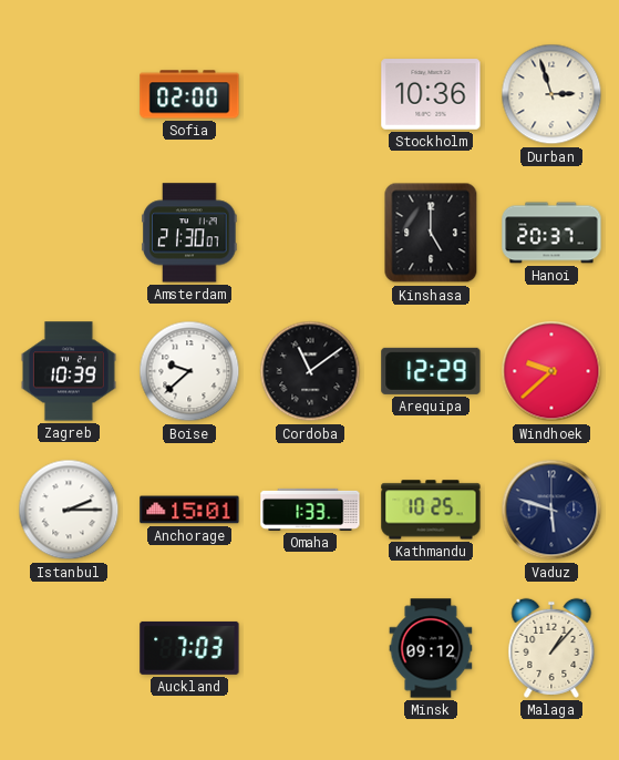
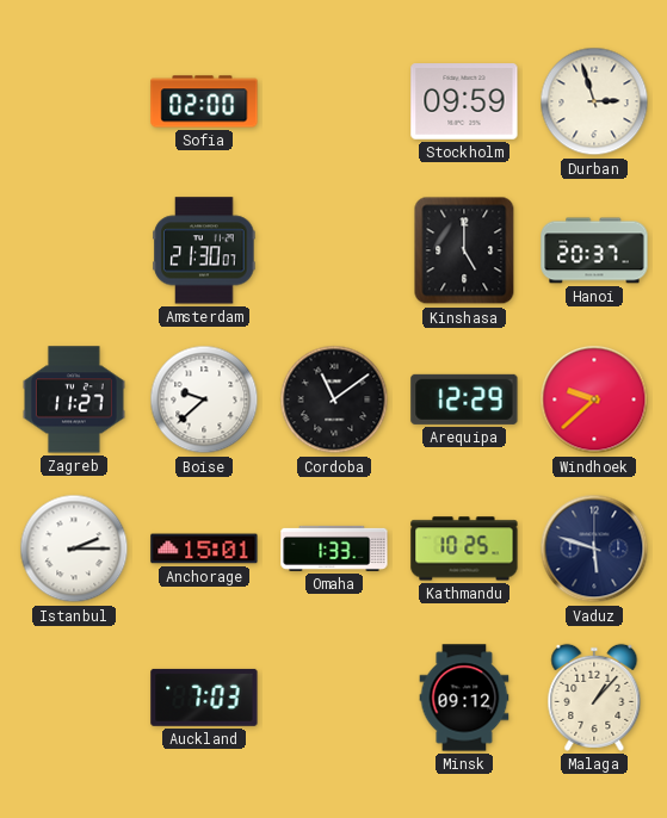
Stockholm: 10:36 -> 09:59 (464, 101)
Zagreb: 10:39 -> 11:27 (74, 399)
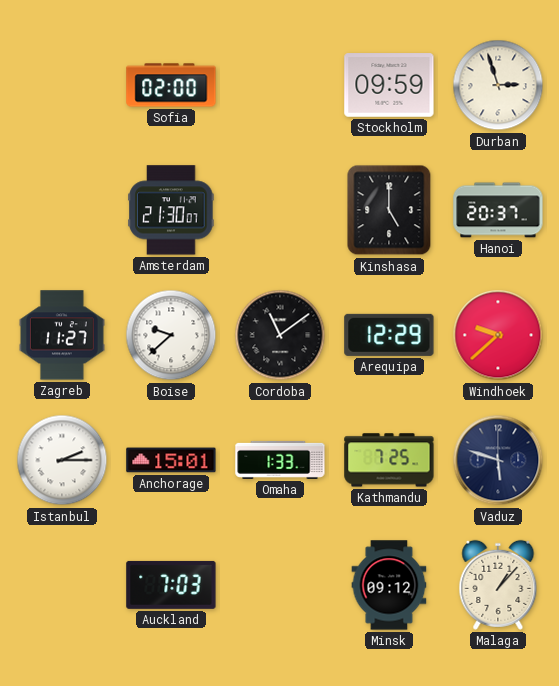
Kathmandu: 10:25 -> 7:25 (389, 460)
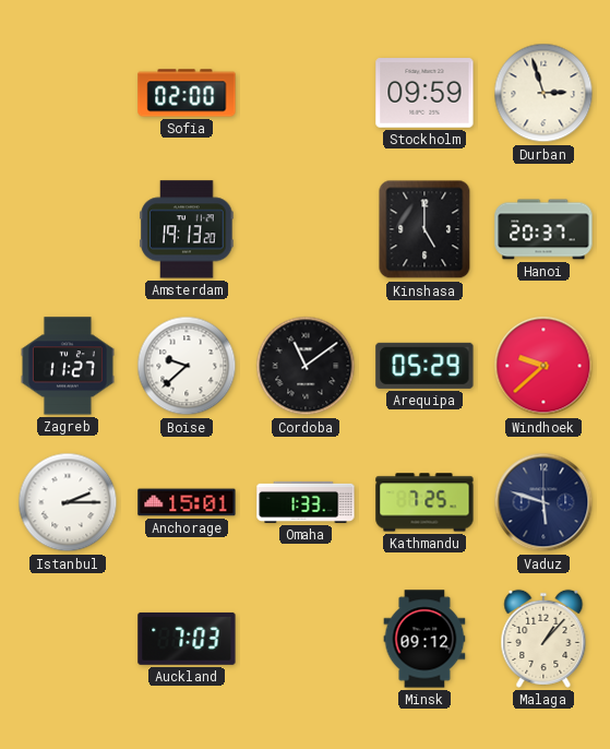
Amsterdam: 21:30 -> 19:13 (187, 229)
Arequipa: 12:29 -> 05:29 (424, 366)
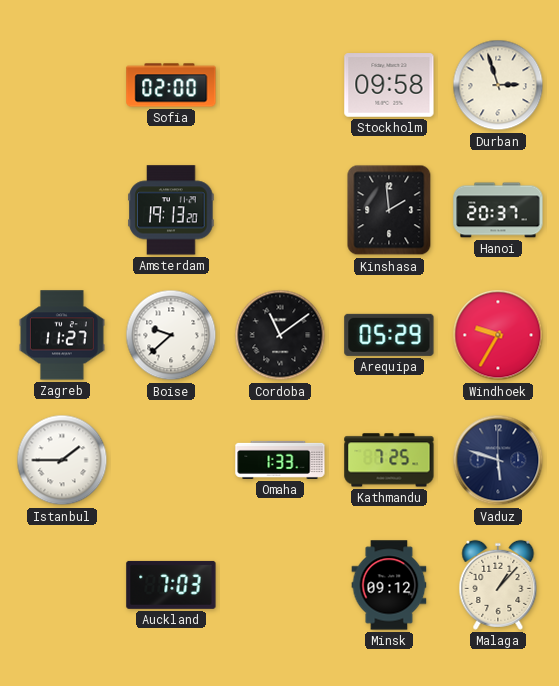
Stockholm: 09:59 -> 09:58 (389, 85)
Kinshasa: 5:00 -> 1:59 (389, 210)
Windhoek: 9:38 -> 9:35 (498, 335)
Istanbul: 2:15 -> 1:45 (62, 460)
Anchorage: 15:01 -> none (187, 502)
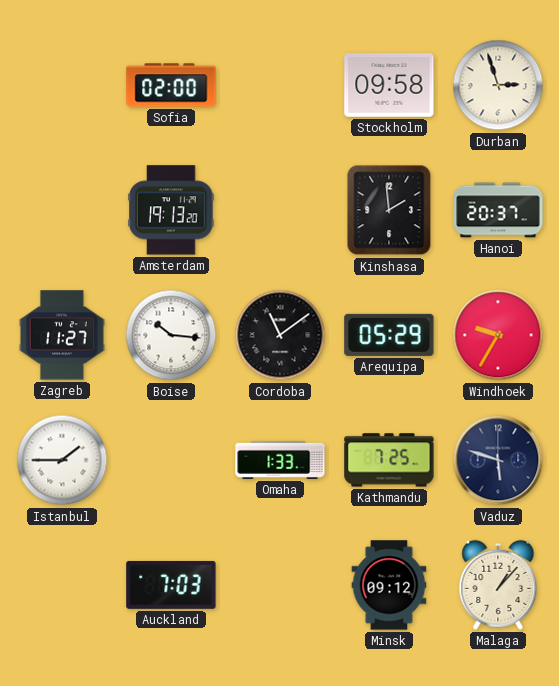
Boise: 9:38 -> 10:16 (171, 335)
